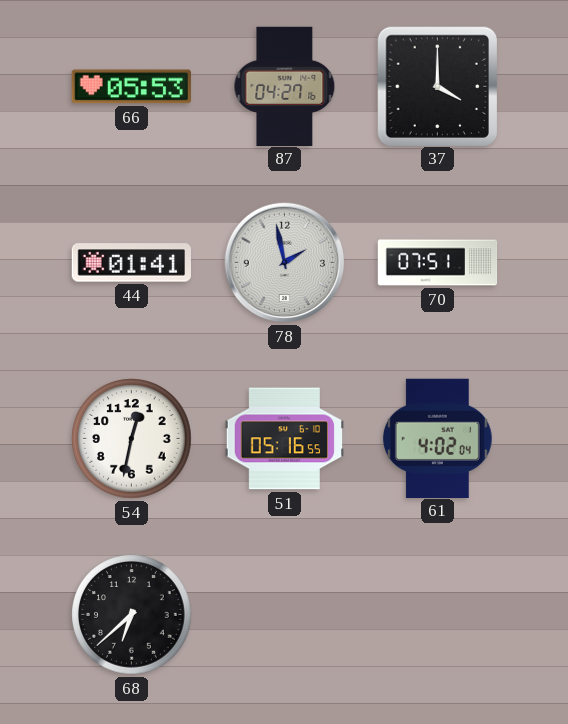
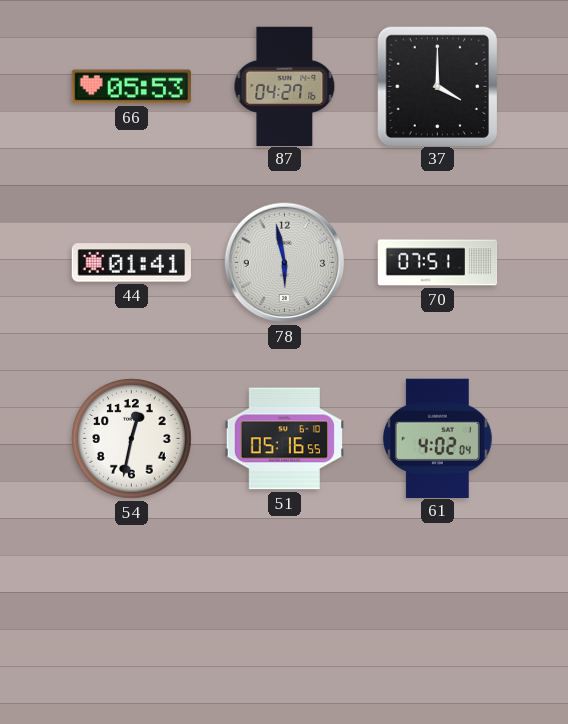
78: 1:58 -> 5:58 (285, 263)
68: 6:38 -> none (132, 615)
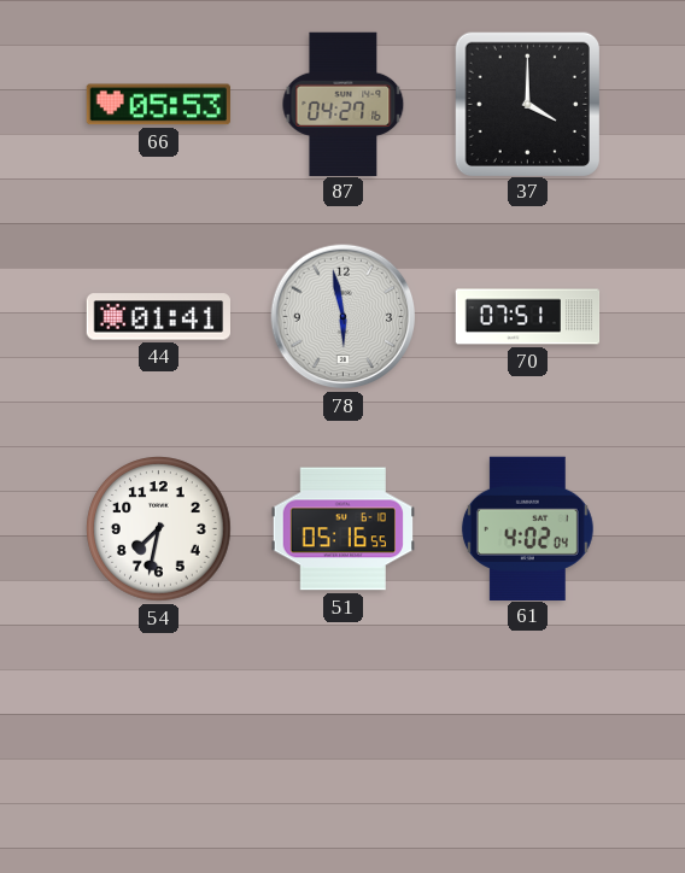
54: 12:32 -> 7:32 (159, 529)
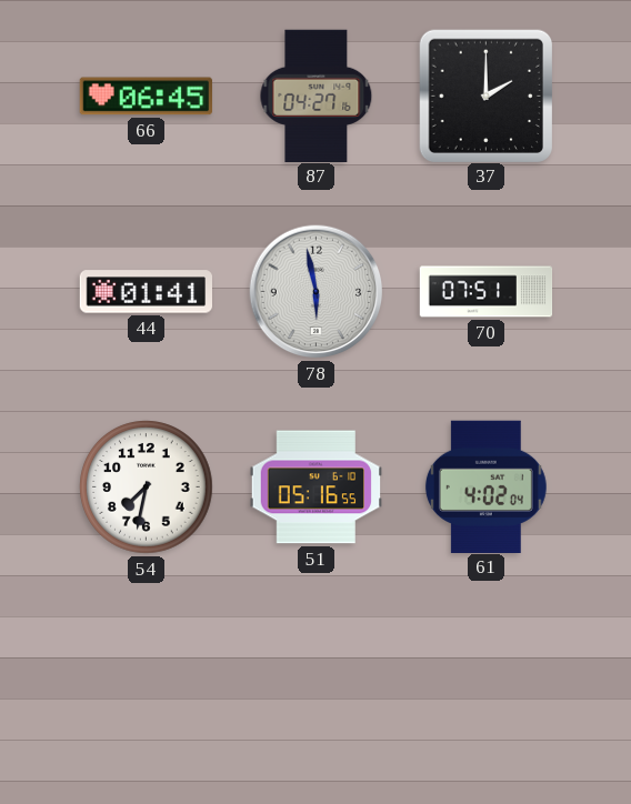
66: 05:53 -> 06:45 (146, 97)
37: 4:00 -> 2:00 (485, 96)
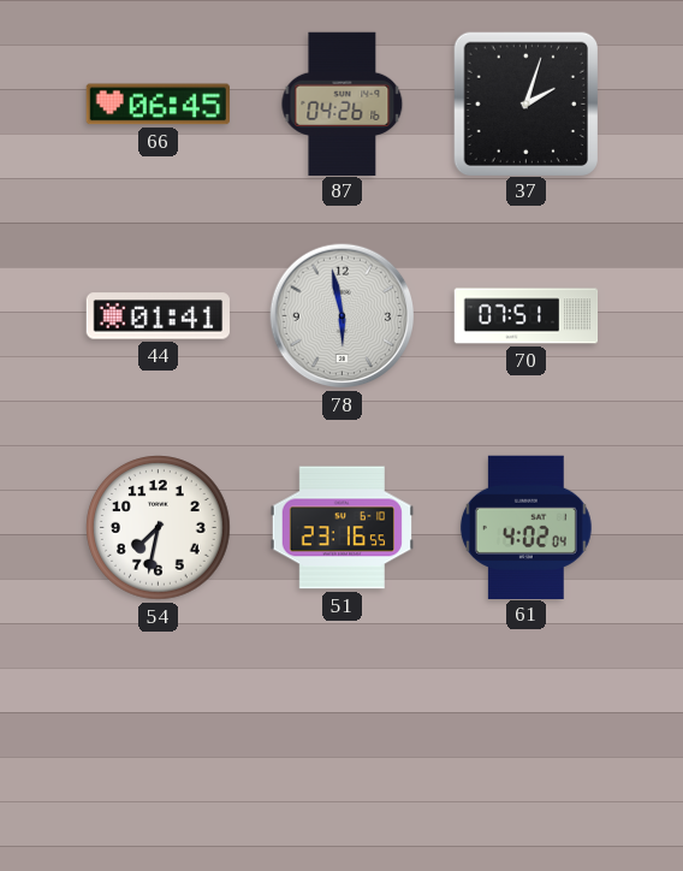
87: 04:27 -> 04:26 (343, 103)
37: 2:00 -> 2:03 (525, 103)
51: 05:16 -> 23:16 (341, 528)
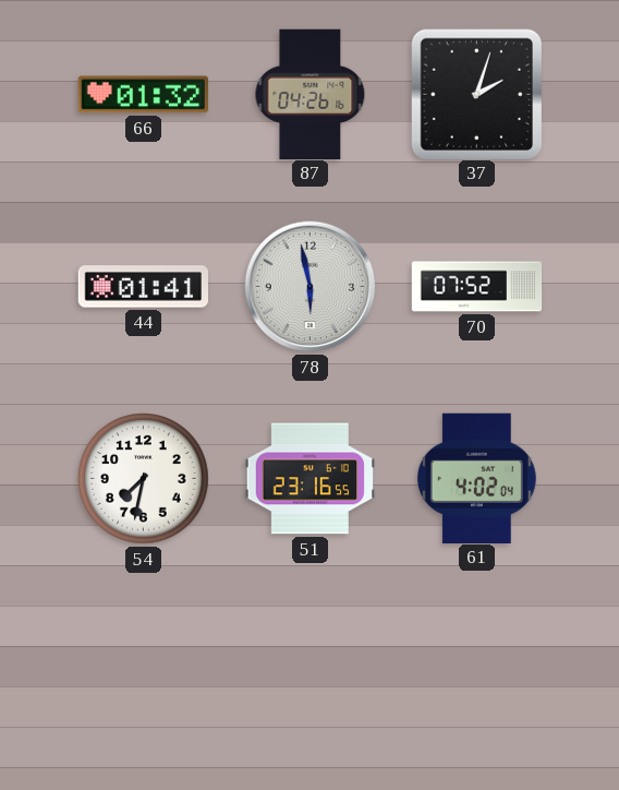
66: 06:45 -> 01:32 (143, 95)
70: 07:51 -> 07:52 (477, 287)
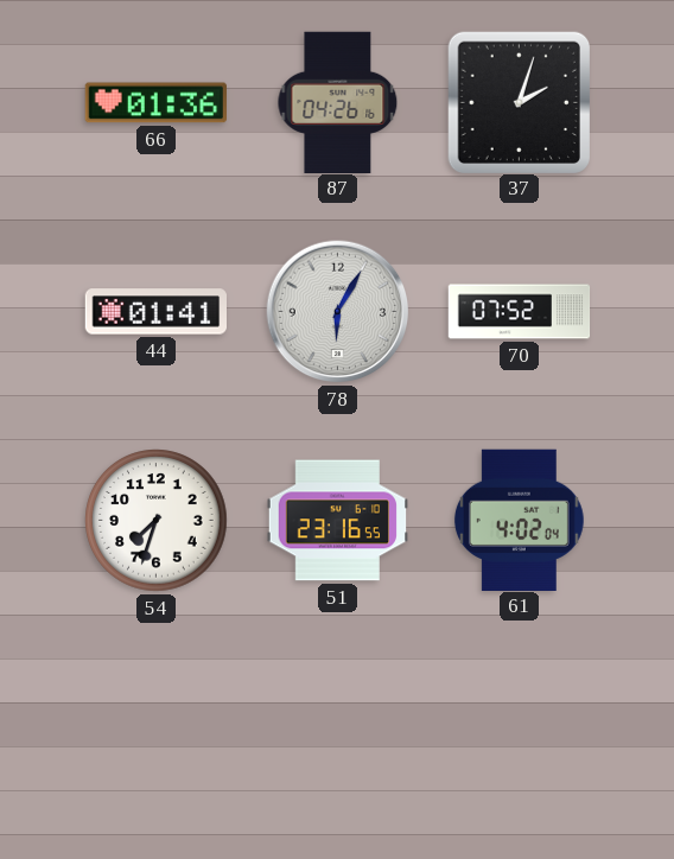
66: 01:32 -> 01:36 (155, 103)
78: 5:58 -> 6:05 (338, 312)
54: 7:32 -> 7:33 (157, 521)
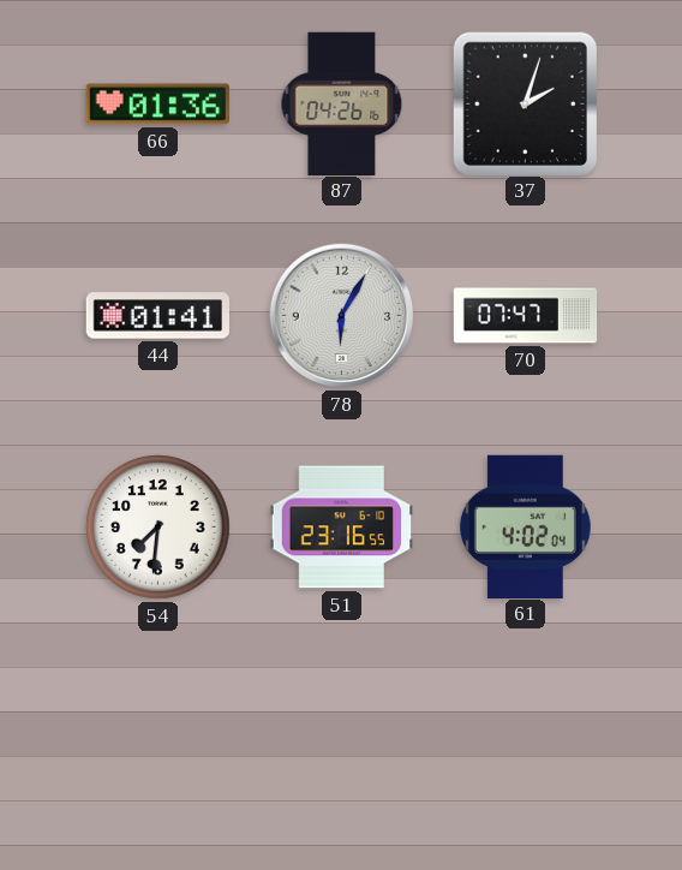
70: 07:52 -> 07:47 (526, 316)
54: 7:33 -> 7:31 (158, 528)
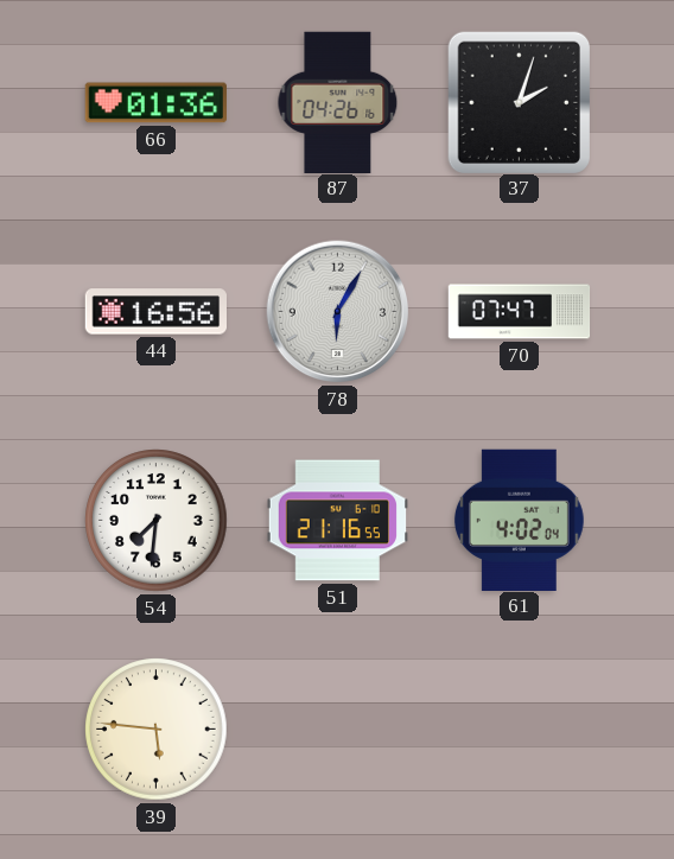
44: 01:41 -> 16:56 (155, 312)
51: 23:16 -> 21:16 (337, 521)
39: none -> 5:46 (157, 730)
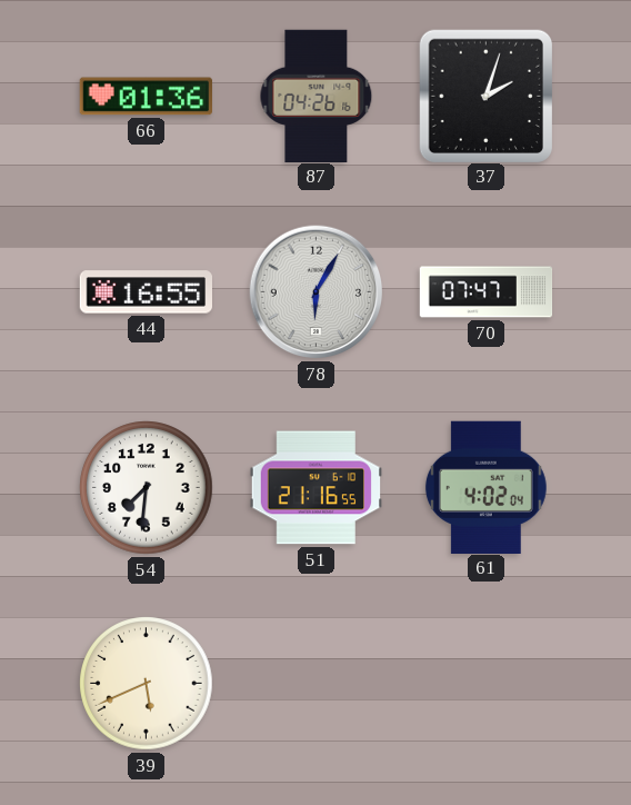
44: 16:56 -> 16:55 (146, 292)
39: 5:46 -> 5:41 (147, 684)
